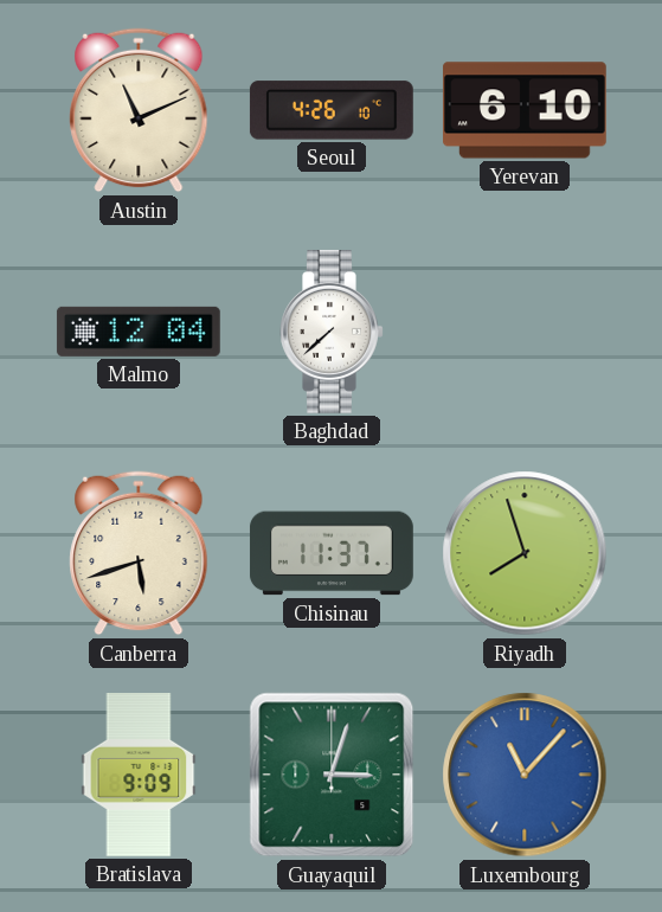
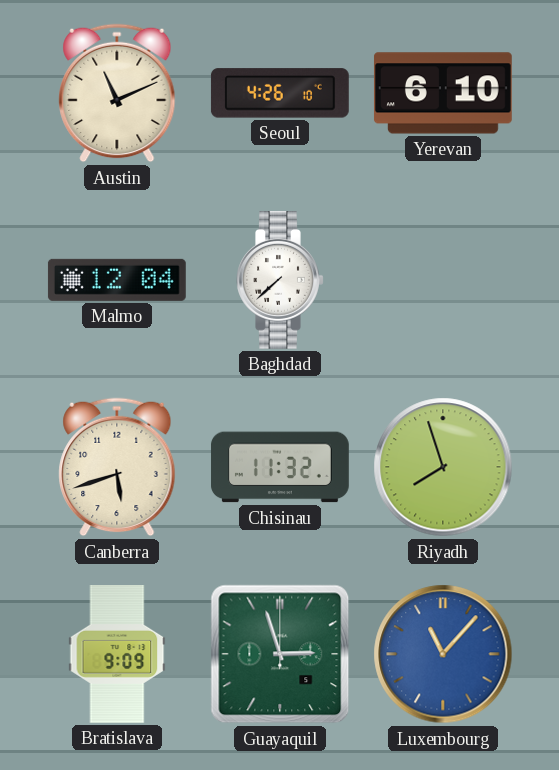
Chisinau: 11:37 -> 11:32 (280, 467)
Guayaquil: 3:03 -> 2:57 (280, 654)
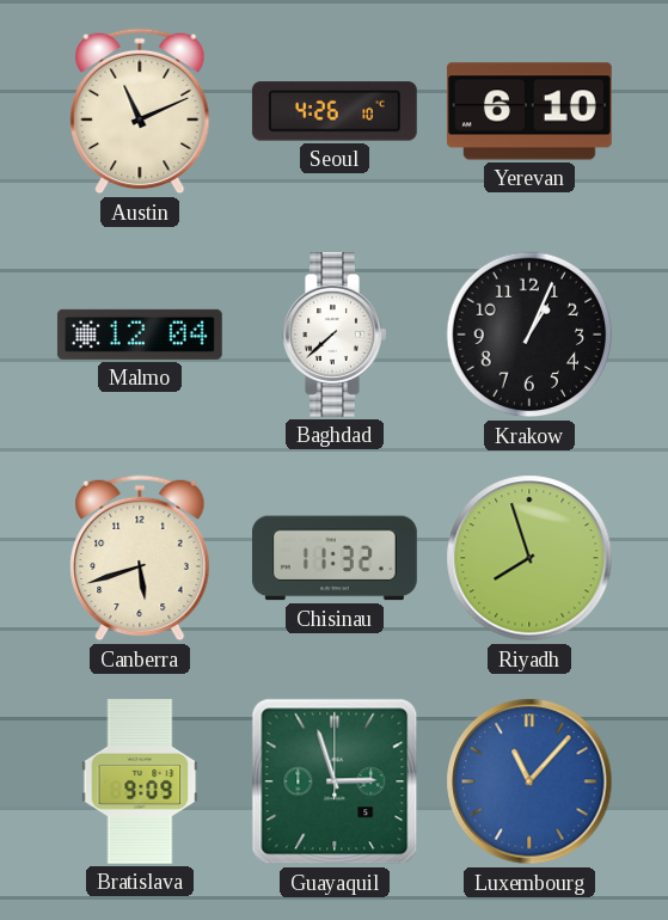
Krakow: none -> 1:04 (529, 335)
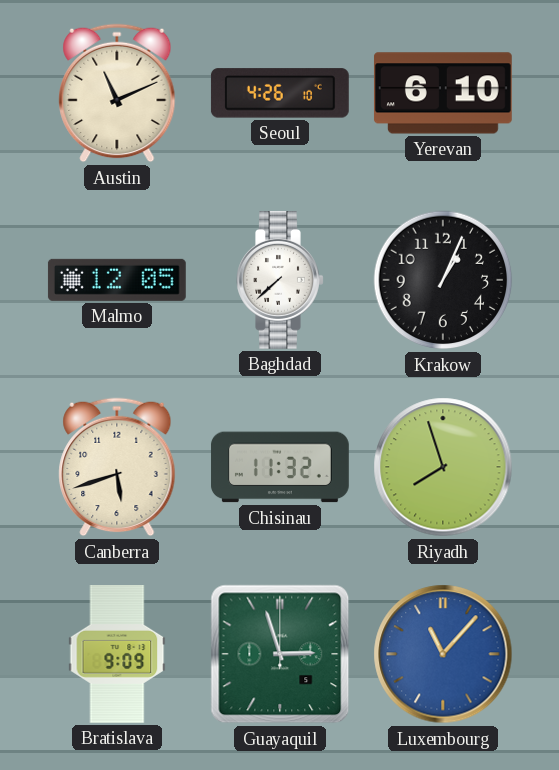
Malmo: 12:04 -> 12:05 (117, 280)
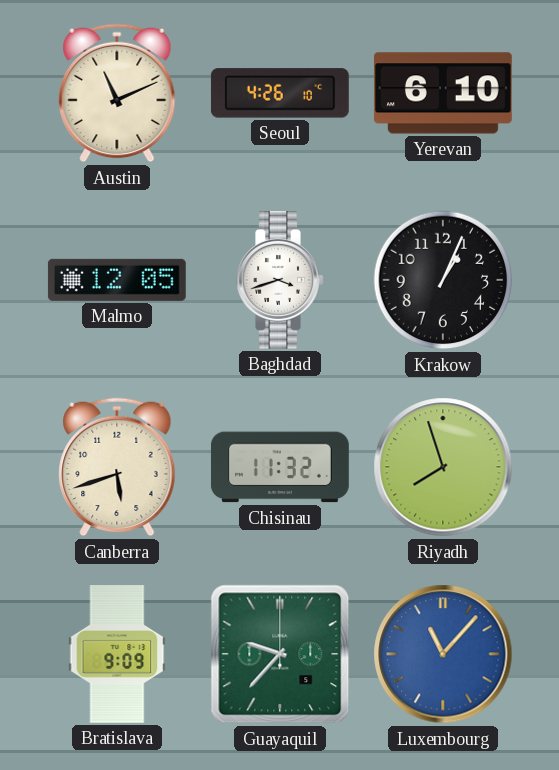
Baghdad: 7:38 -> 3:42 (280, 280)
Guayaquil: 2:57 -> 9:37 (280, 654)
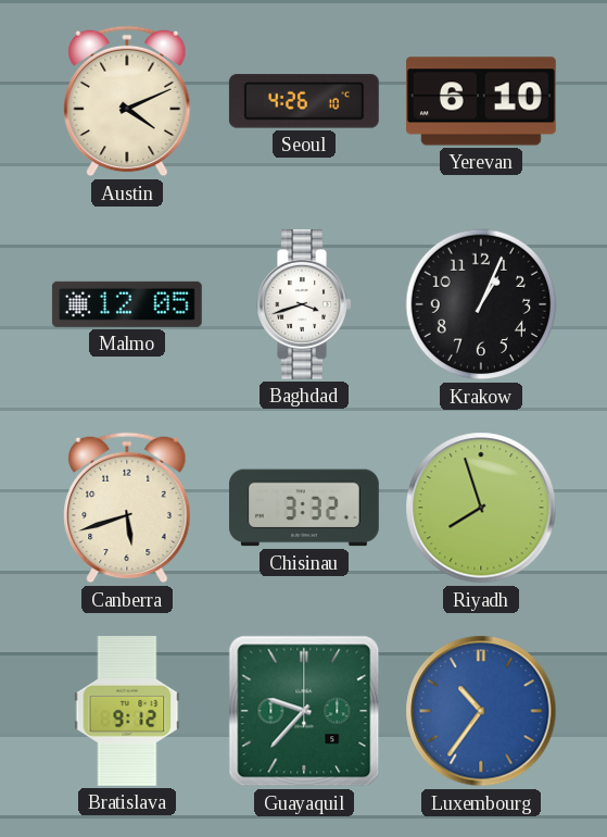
Austin: 11:11 -> 4:11 (127, 101)
Chisinau: 11:32 -> 3:32 (304, 508)
Bratislava: 9:09 -> 9:12 (127, 712)
Luxembourg: 11:07 -> 10:36 (481, 711)
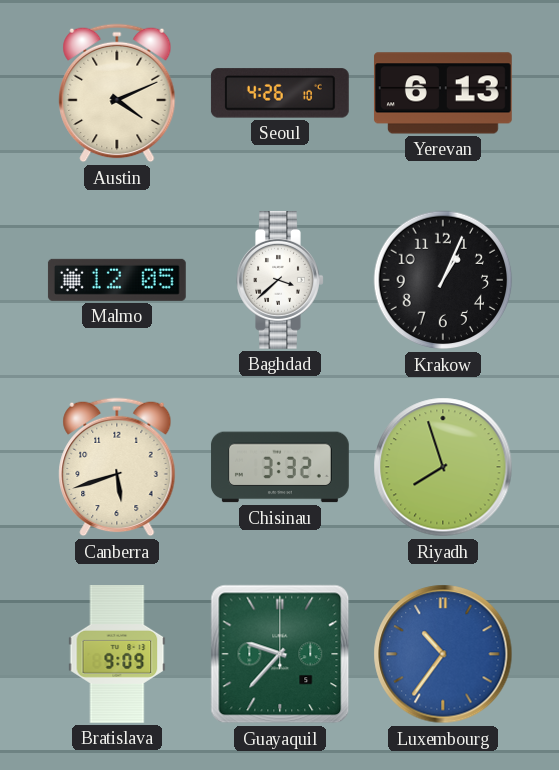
Yerevan: 6:10 -> 6:13 (443, 93)
Baghdad: 3:42 -> 3:38 (280, 280)
Bratislava: 9:12 -> 9:09 (117, 655)
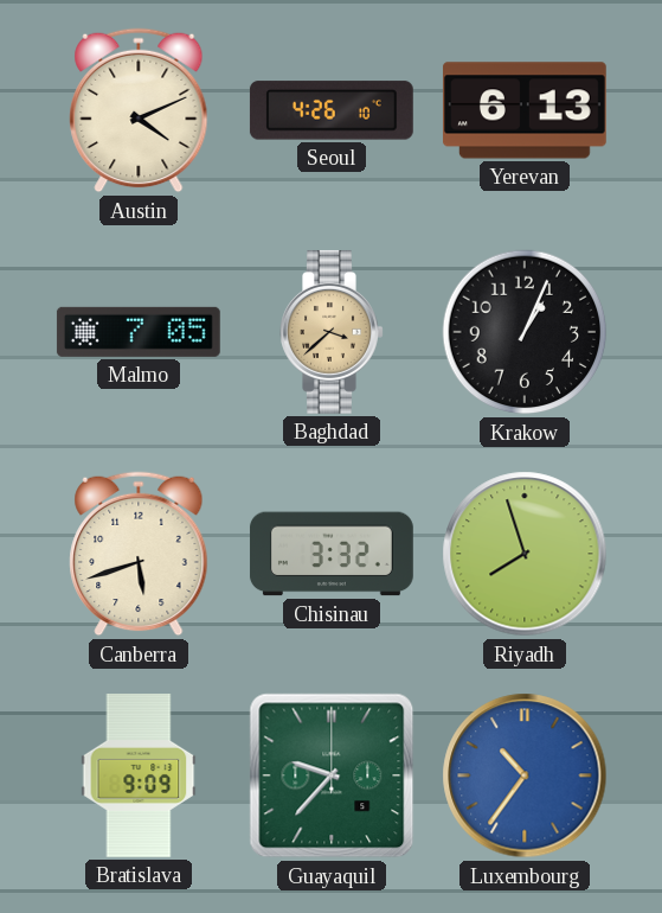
Malmo: 12:05 -> 7:05 (139, 332)
Baghdad dial: white -> champagne (332, 332)
